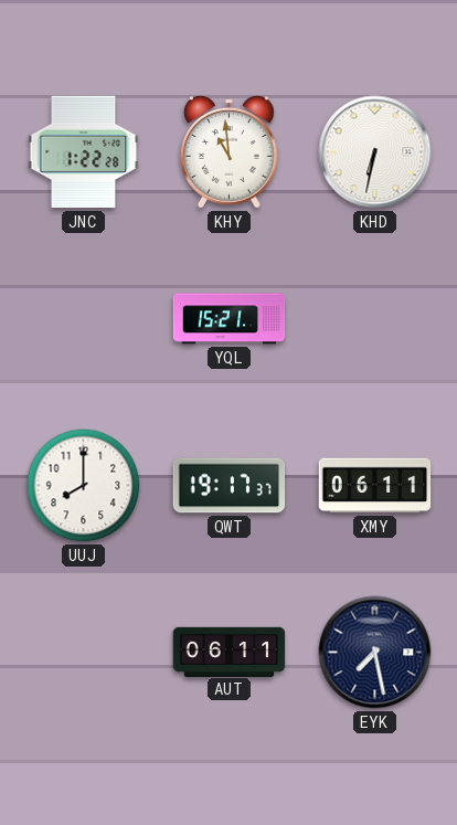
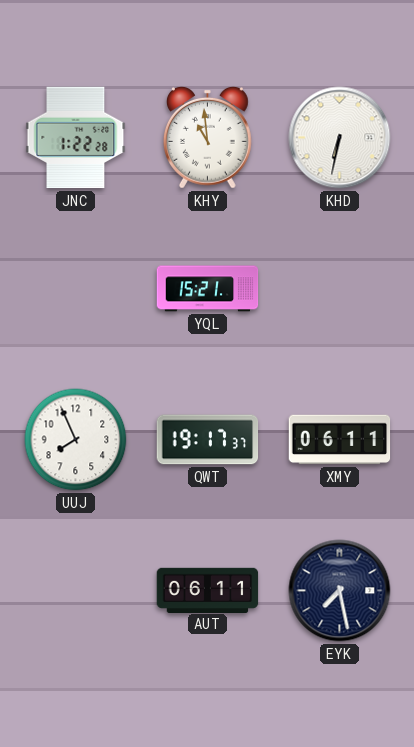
UUJ: 8:00 -> 7:56 (76, 440)
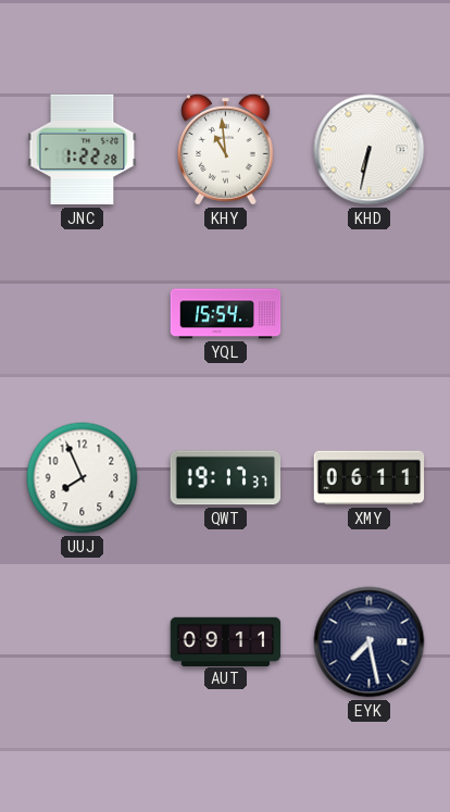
YQL: 15:21 -> 15:54 (226, 314)
AUT: 06:11 -> 09:11 (226, 641)
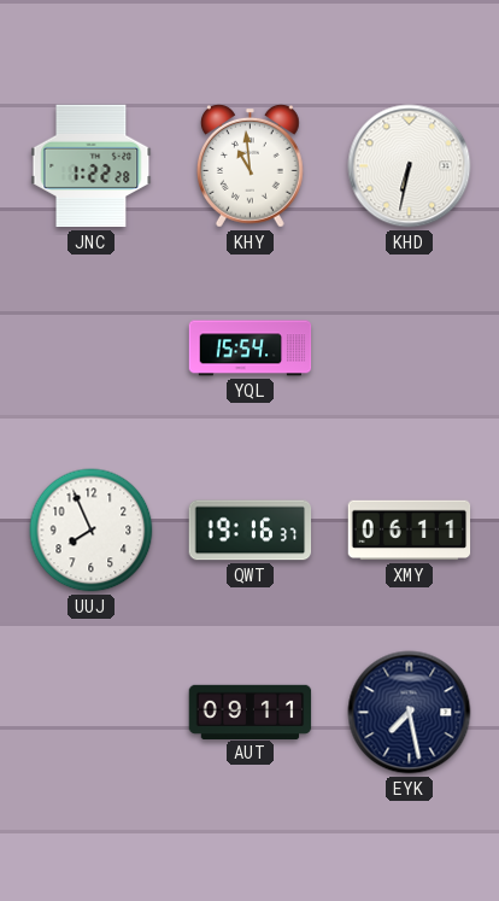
QWT: 19:17 -> 19:16 (251, 531)
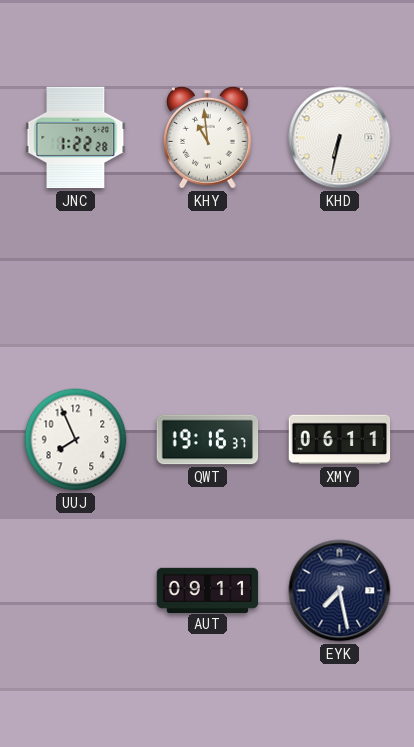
YQL: 15:54 -> none (251, 349)
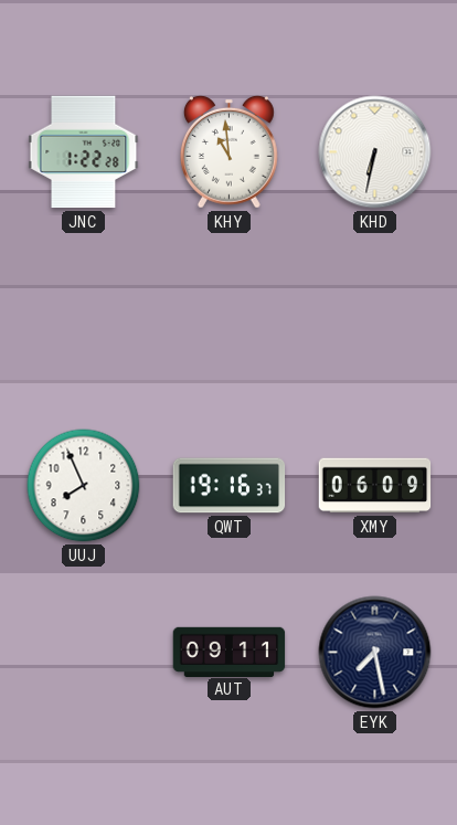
XMY: 06:11 -> 06:09 (375, 486)
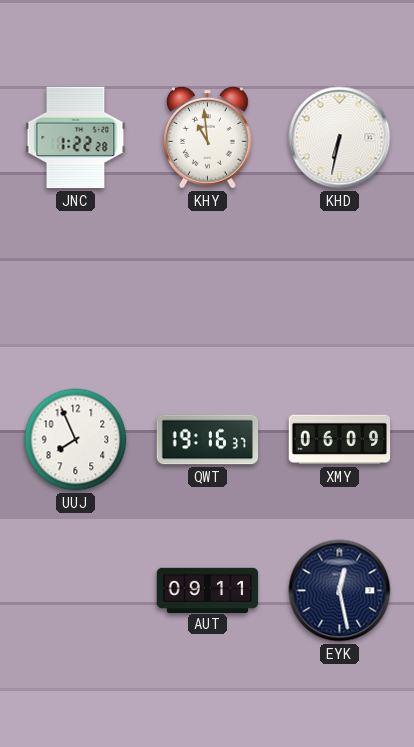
EYK: 7:28 -> 12:28 (340, 591)
